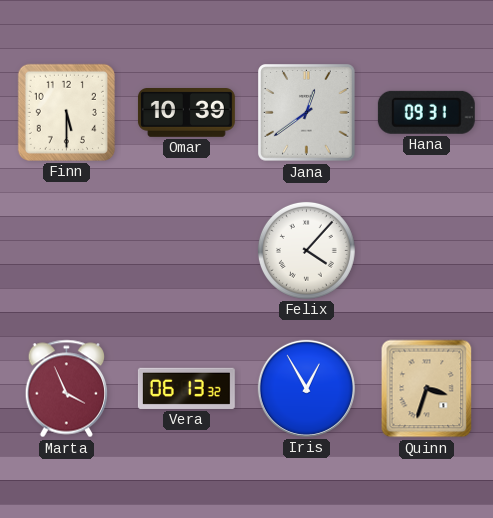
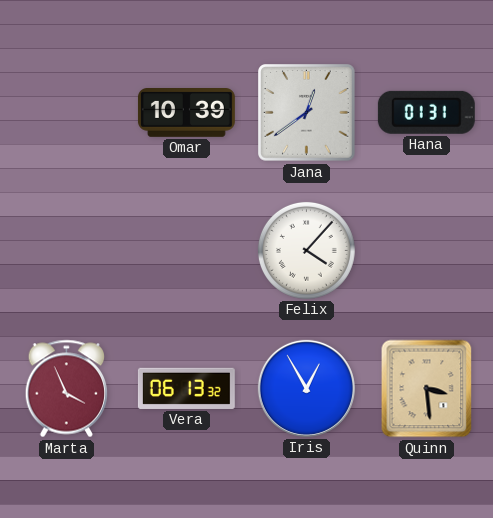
Finn: 5:30 -> none (66, 112)
Hana: 09:31 -> 01:31 (426, 112)
Quinn: 3:33 -> 3:29 (427, 389)
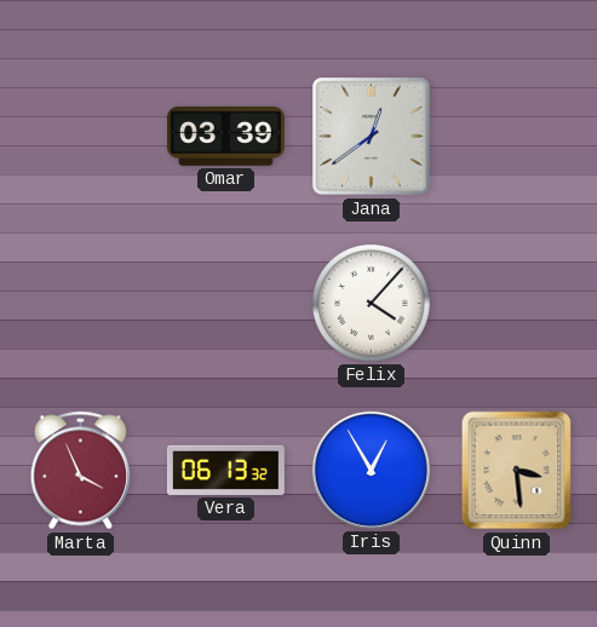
Omar: 10:39 -> 03:39 (225, 137)
Hana: 01:31 -> none (426, 112)
